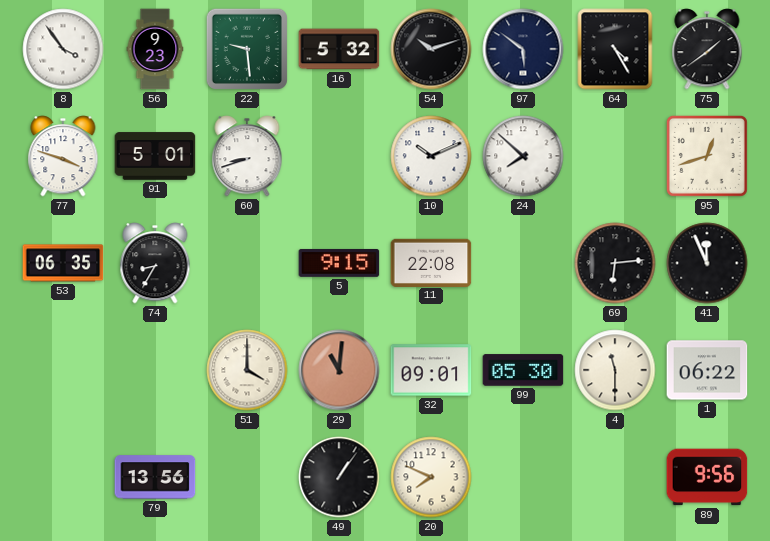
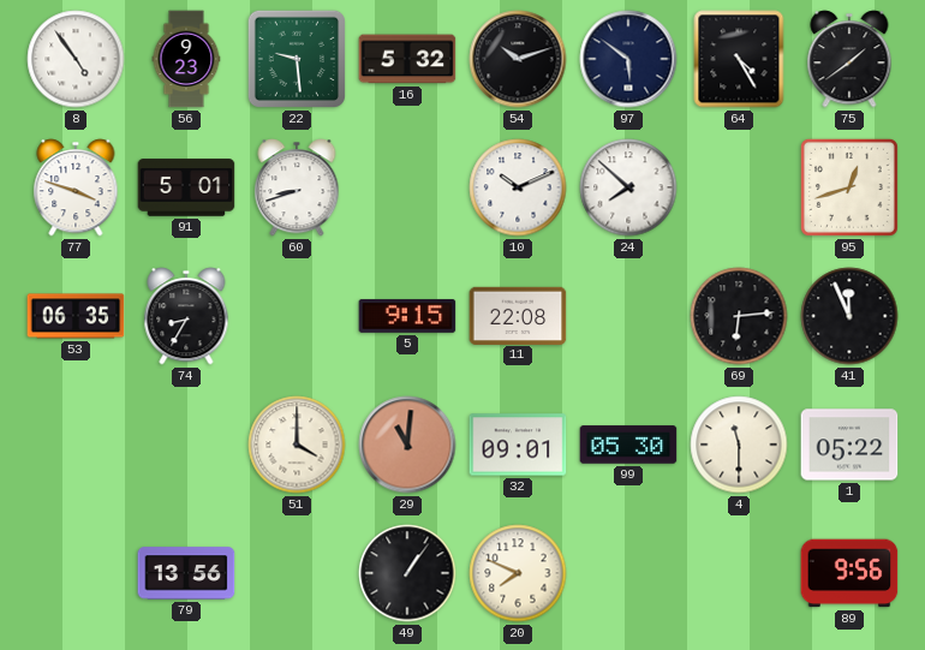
8: 3:54 -> 4:54 (76, 59)
1: 06:22 -> 05:22 (849, 445)
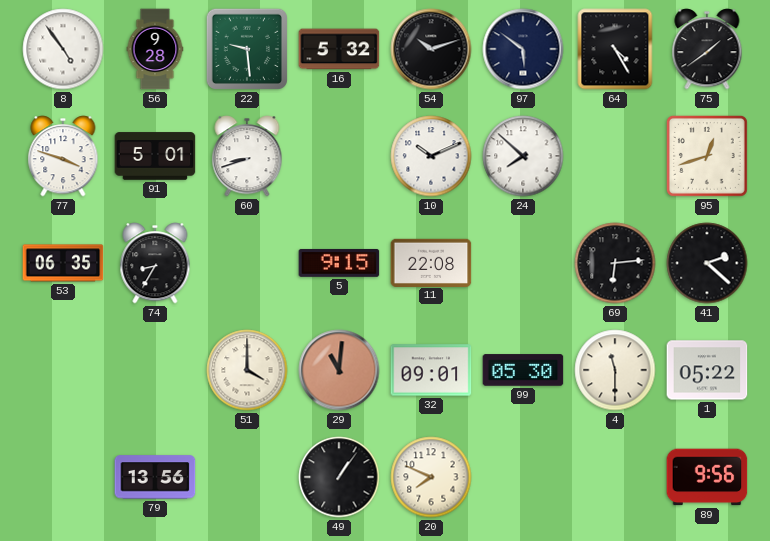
56: 9:23 -> 9:28 (155, 49)
41: 11:56 -> 2:22 (707, 263)
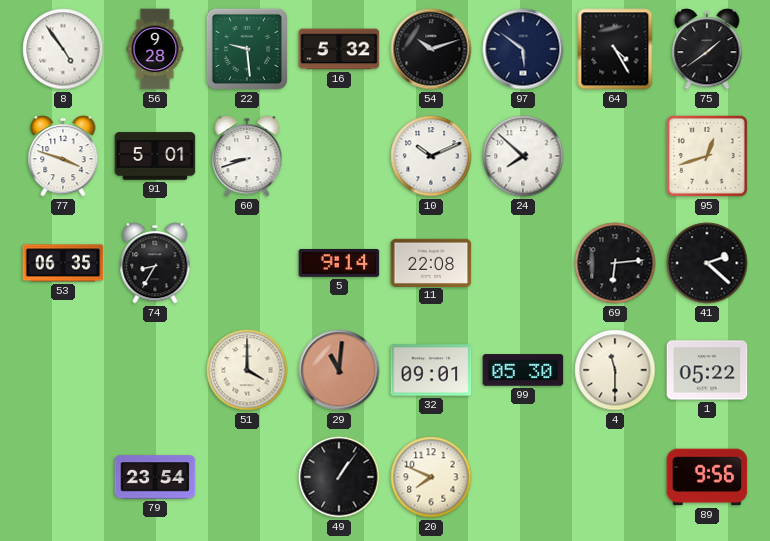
5: 9:15 -> 9:14 (339, 263)
79: 13:56 -> 23:54 (155, 477)
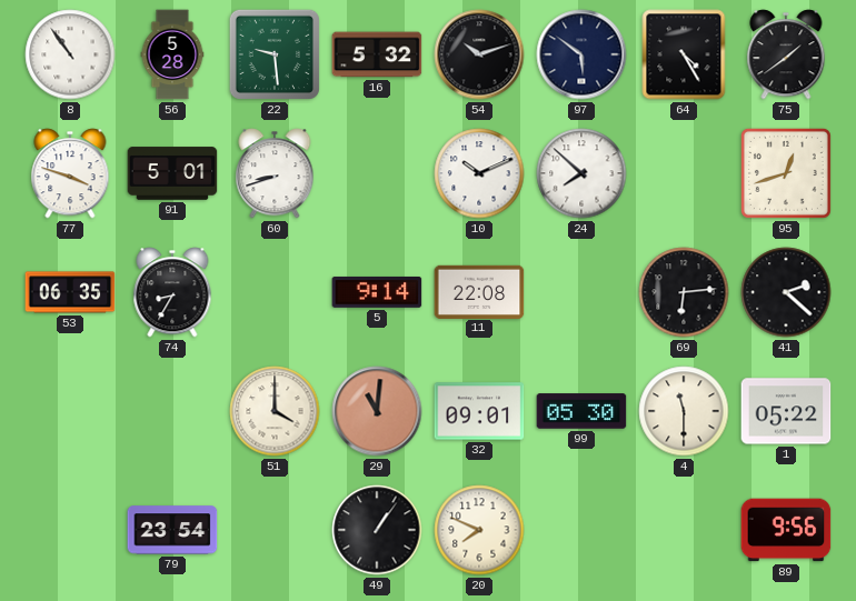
8: 4:54 -> 10:54 (70, 54)
56: 9:28 -> 5:28 (172, 54)
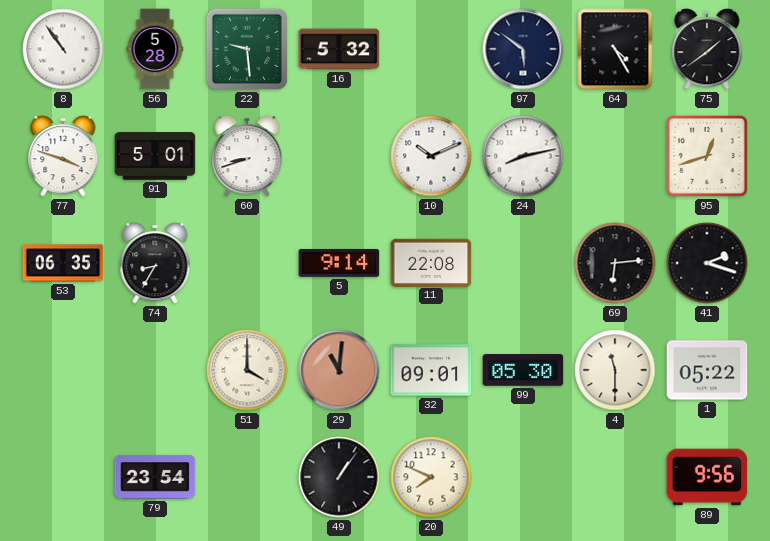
54: 10:12 -> none (479, 54)
24: 7:52 -> 8:13 (523, 156)
41: 2:22 -> 2:18 (707, 263)
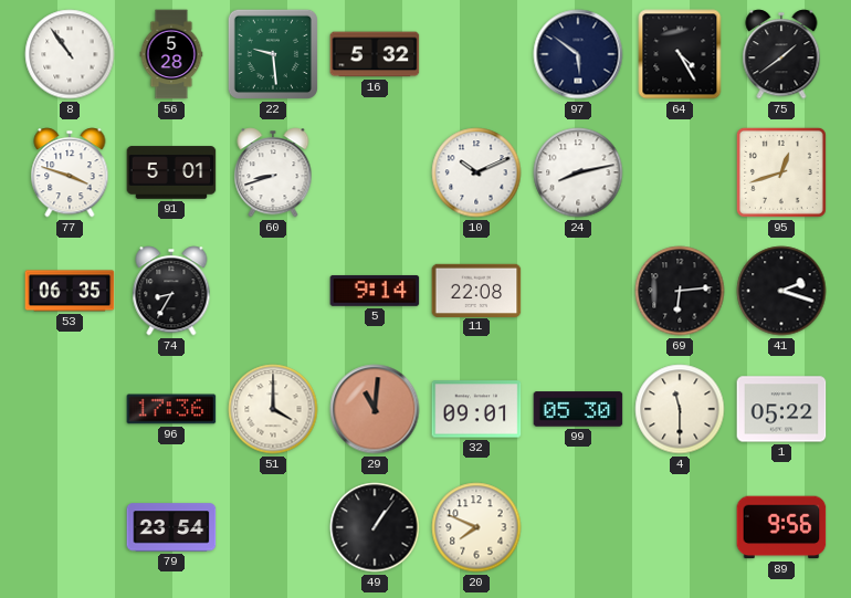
96: none -> 17:36 (171, 409)
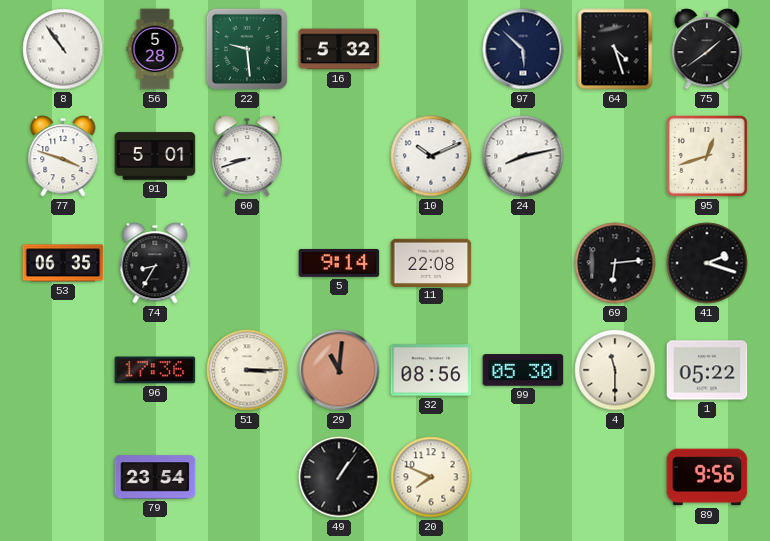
97: 5:51 -> 5:52 (523, 49)
64: 4:25 -> 4:27 (615, 49)
51: 4:00 -> 3:15 (247, 370)
32: 09:01 -> 08:56 (431, 370)
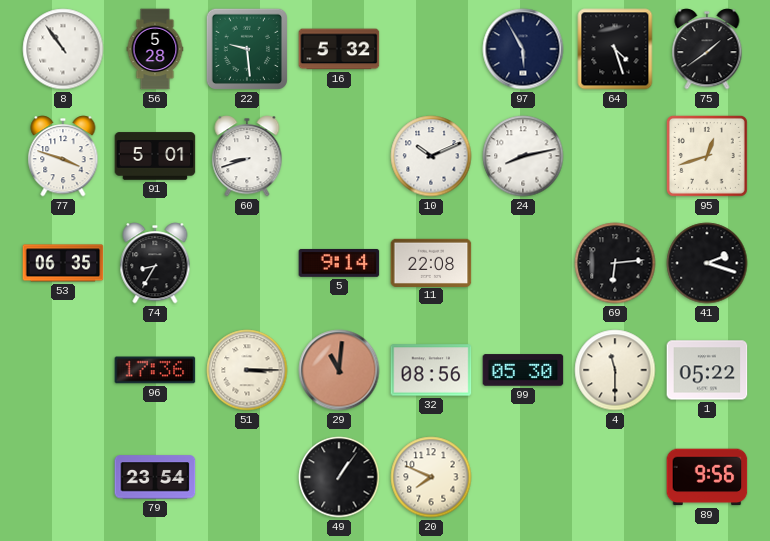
97: 5:52 -> 5:55 (523, 49)
